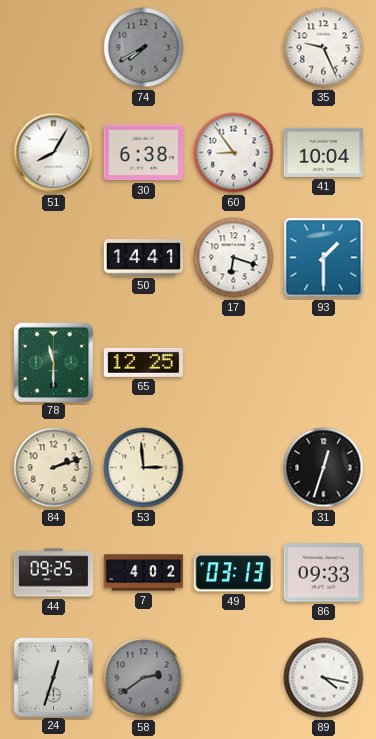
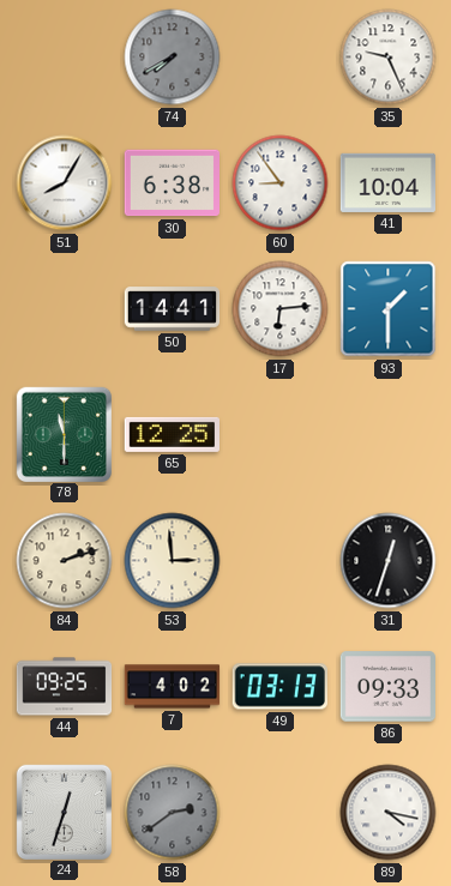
17: 6:18 -> 6:14 (281, 309)
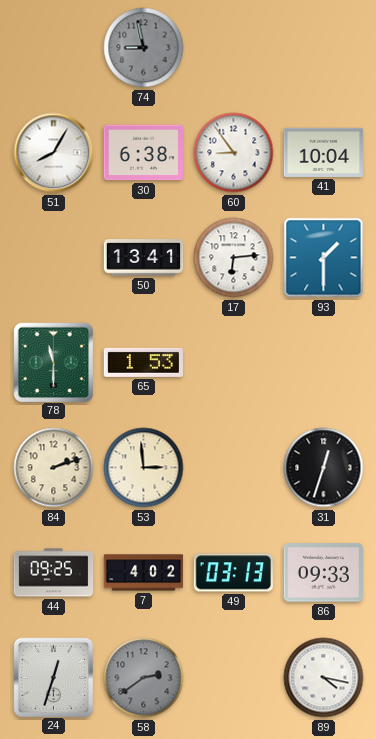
74: 7:40 -> 8:58 (144, 48)
35: 9:26 -> none (389, 58)
50: 14:41 -> 13:41 (144, 258)
65: 12:25 -> 1:53 (143, 362)
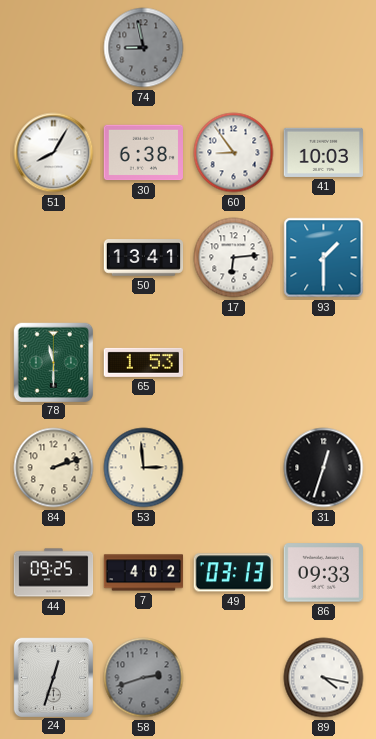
41: 10:04 -> 10:03 (323, 152)
58: 2:39 -> 2:42 (144, 678)
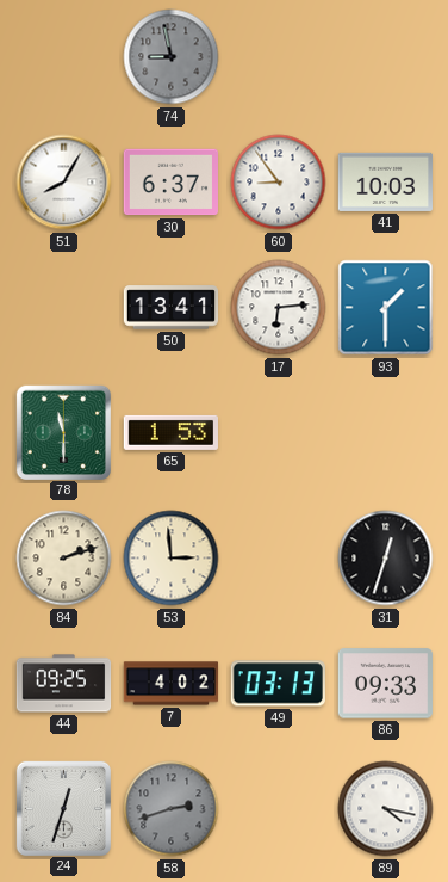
30: 6:38 -> 6:37 (170, 183)
